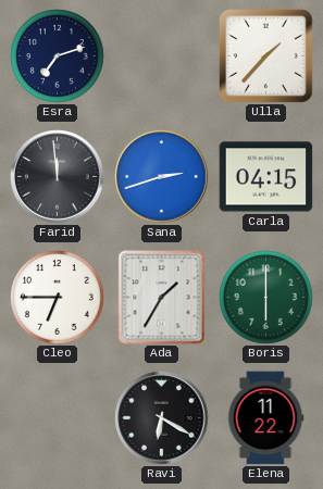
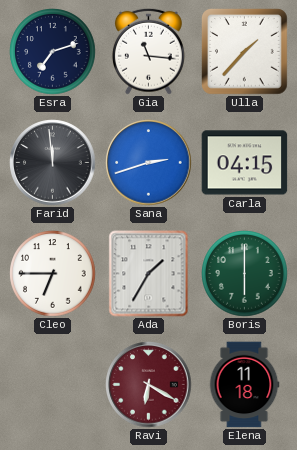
Gia: none -> 11:16 (148, 51)
Ravi dial: black -> burgundy (149, 385)
Elena: 11:22 -> 11:18 (244, 385)
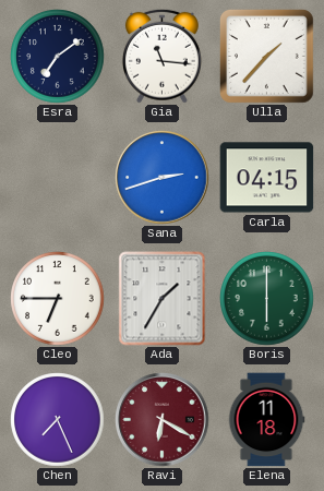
Esra: 7:12 -> 7:09 (58, 57)
Farid: 11:59 -> none (53, 163)
Chen: none -> 7:26 (58, 420)
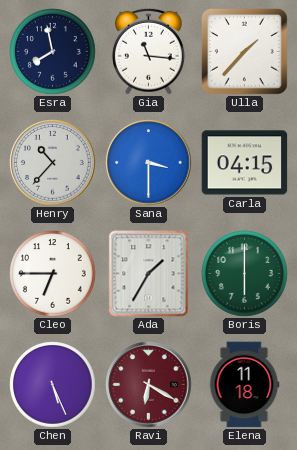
Esra: 7:09 -> 7:58 (53, 52)
Henry: none -> 10:37 (53, 163)
Sana: 2:42 -> 3:30 (149, 163)
Chen: 7:26 -> 5:26 (53, 385)
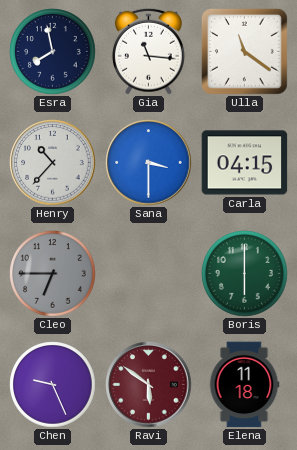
Ulla: 1:37 -> 11:21 (245, 52)
Cleo dial: white -> grey (53, 274)
Ada: 1:35 -> none (149, 274)
Chen: 5:26 -> 9:26 (53, 385)
Ravi: 6:20 -> 5:51 (149, 385)
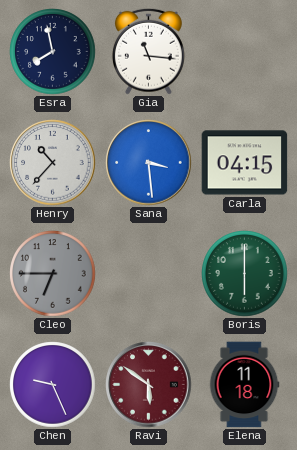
Ulla: 11:21 -> none (245, 52)
Sana: 3:30 -> 3:29 (149, 163)
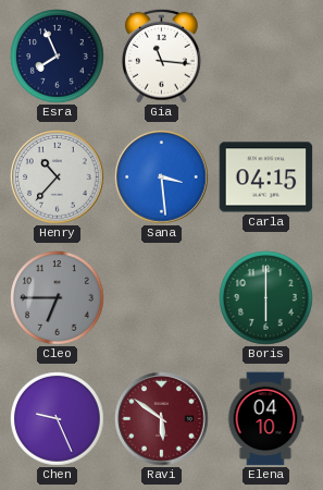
Esra: 7:58 -> 7:56 (58, 57)
Elena: 11:18 -> 04:10 (265, 419)
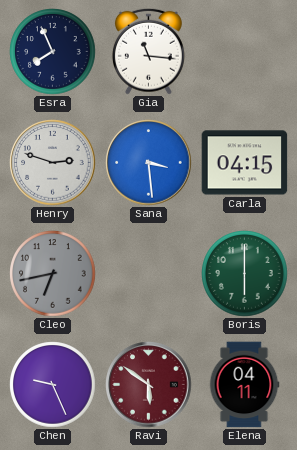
Henry: 10:37 -> 2:48 (53, 163)
Cleo: 6:45 -> 6:43 (53, 274)
Elena: 04:10 -> 04:11 (244, 385)
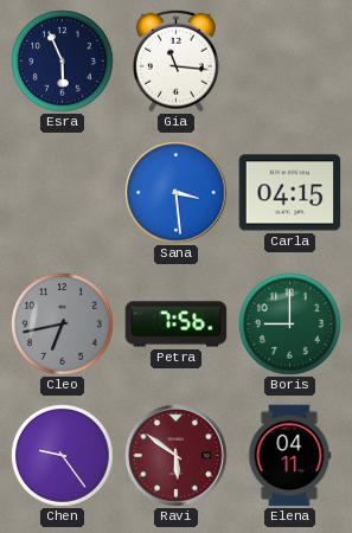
Esra: 7:56 -> 5:56 (63, 62)
Henry: 2:48 -> none (53, 163)
Petra: none -> 7:56 (177, 325)
Boris: 6:00 -> 9:00 (290, 325)
Chen: 9:26 -> 9:24 (63, 456)
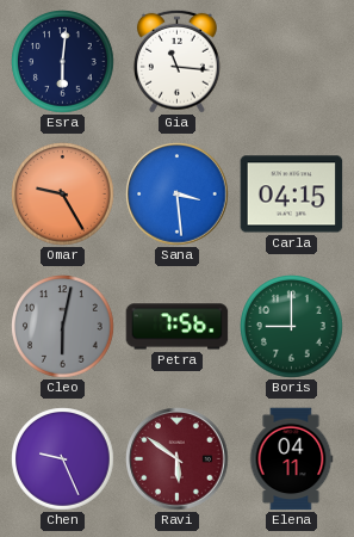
Esra: 5:56 -> 6:01 (63, 62)
Omar: none -> 9:25 (63, 195)
Cleo: 6:43 -> 6:02 (63, 327)
Chen: 9:24 -> 9:26 (63, 459)
